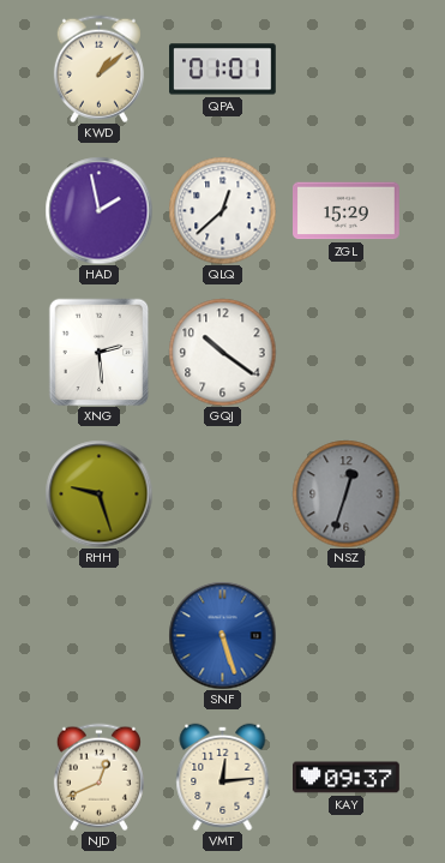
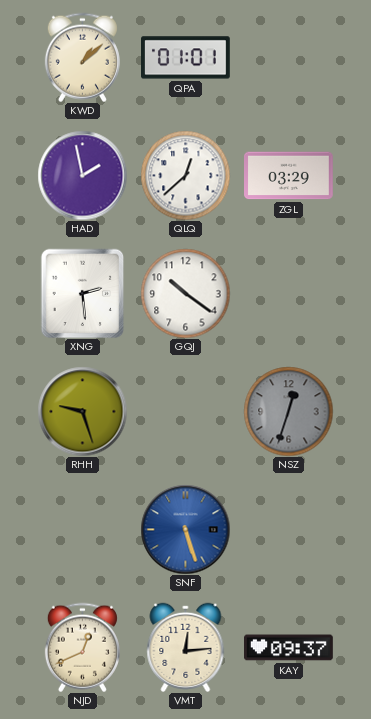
ZGL: 15:29 -> 03:29 (289, 176)
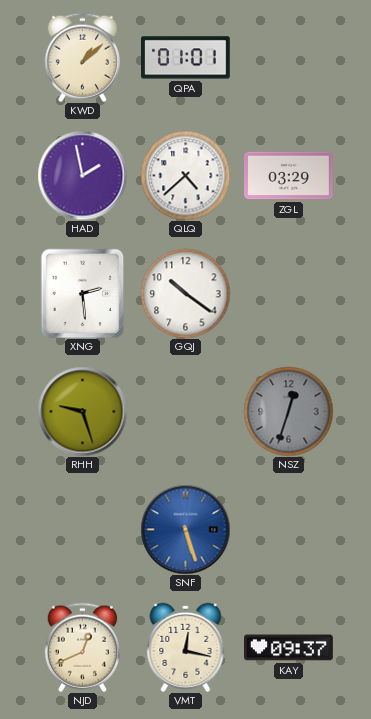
QLQ: 12:38 -> 4:38 (185, 175)
VMT: 12:14 -> 12:17 (186, 647)
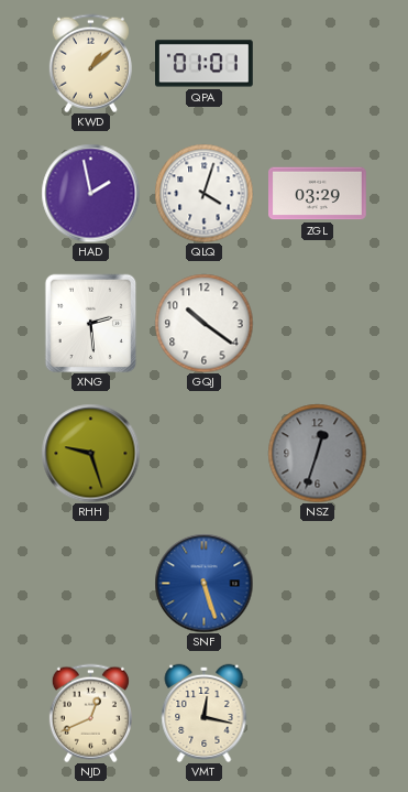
QLQ: 4:38 -> 4:03 (203, 193)
KAY: 09:37 -> none (289, 648)
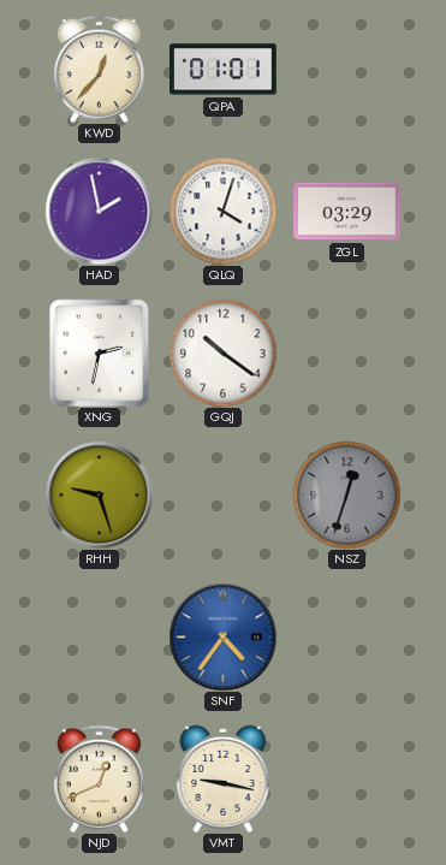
KWD: 1:08 -> 12:37 (99, 69)
XNG: 2:29 -> 2:32 (100, 352)
SNF: 5:27 -> 4:36 (222, 636)
VMT: 12:17 -> 9:17 (224, 778)
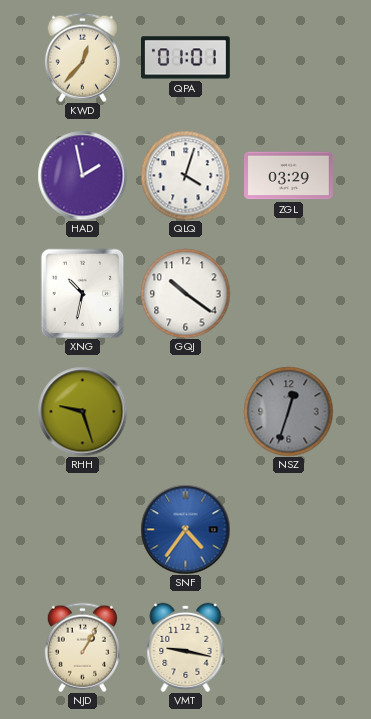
XNG: 2:32 -> 10:32 (83, 293)
NJD: 12:41 -> 1:05 (82, 647)
